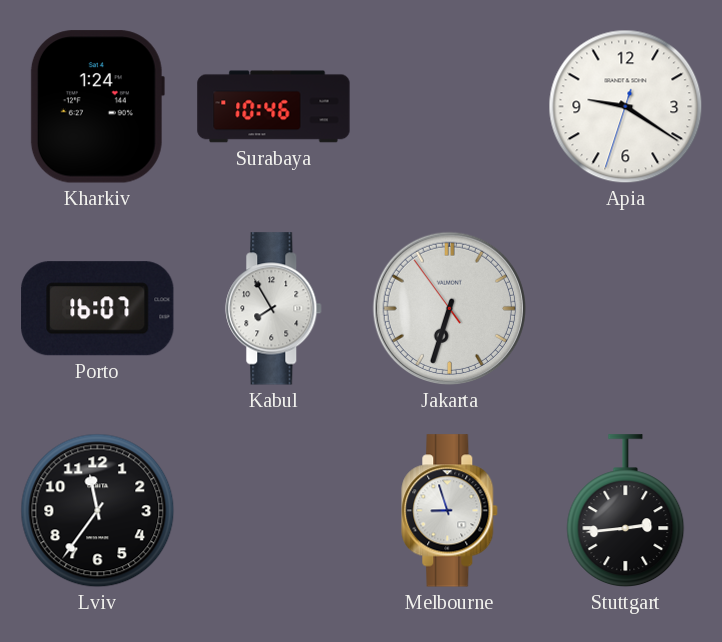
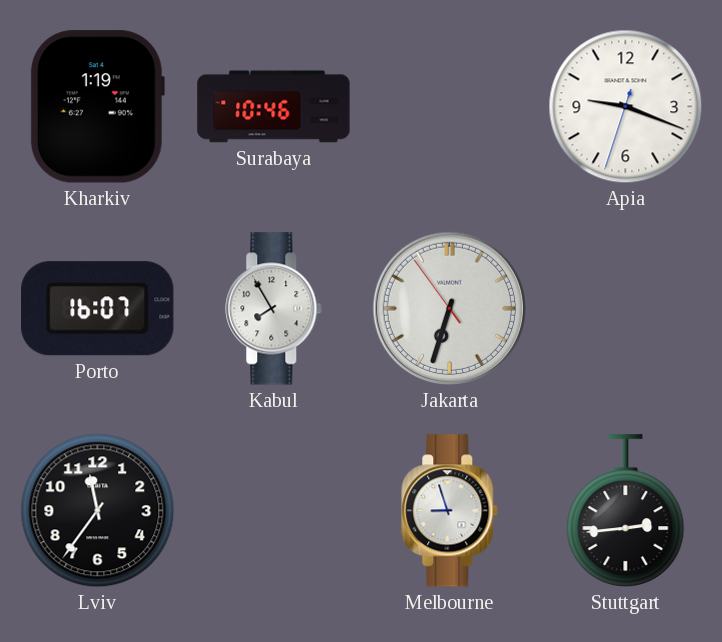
Kharkiv: 1:24 -> 1:19 (97, 107)
Apia: 9:20 -> 9:18 (626, 107)
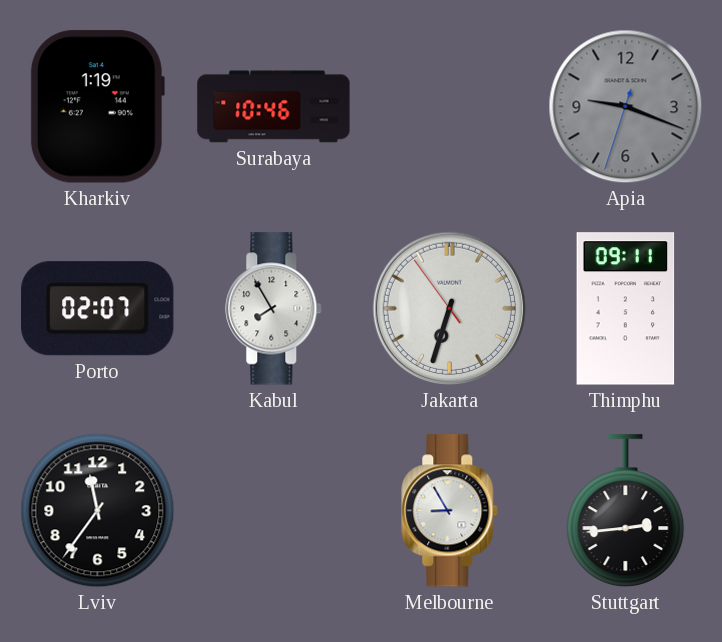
Apia dial: white -> grey (626, 107)
Porto: 16:07 -> 02:07 (98, 309)
Thimphu: none -> 09:11 (626, 309)
Melbourne: 8:57 -> 8:55 (450, 511)
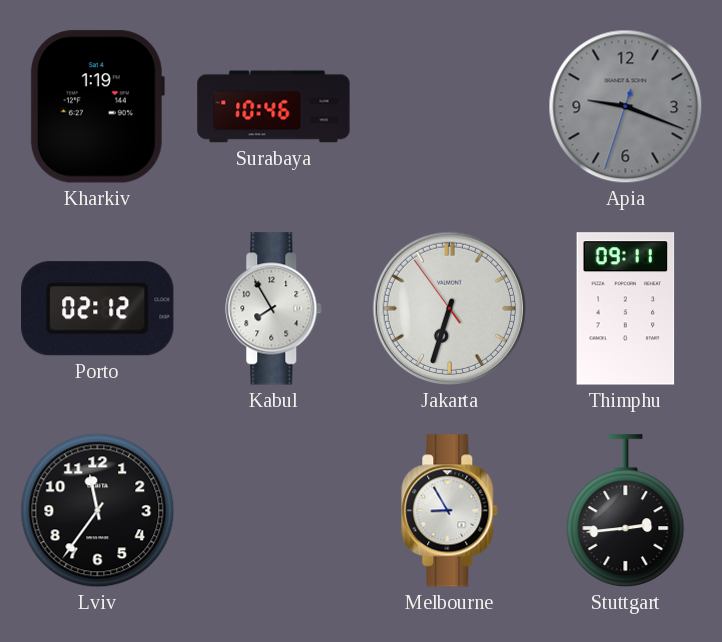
Porto: 02:07 -> 02:12 (98, 309)
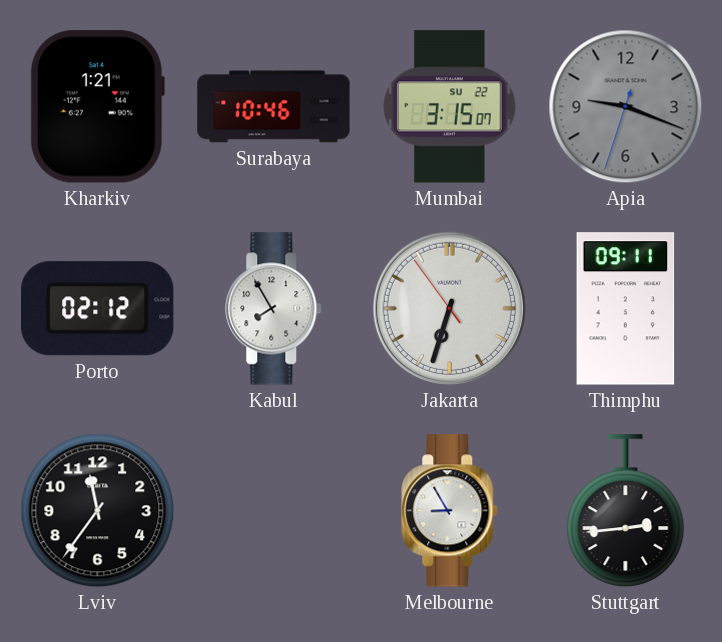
Kharkiv: 1:19 -> 1:21 (97, 107)
Mumbai: none -> 3:15 (450, 107)
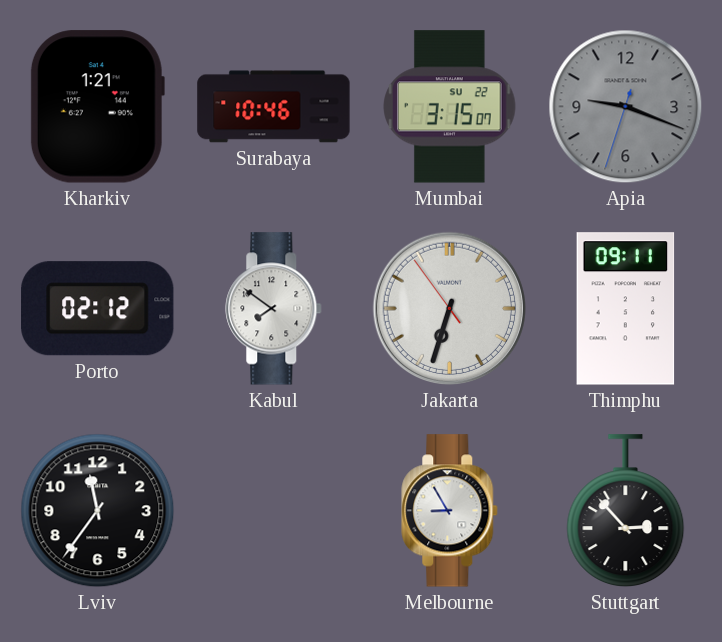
Kabul: 7:55 -> 7:51 (274, 309)
Stuttgart: 2:44 -> 2:53 (626, 511)
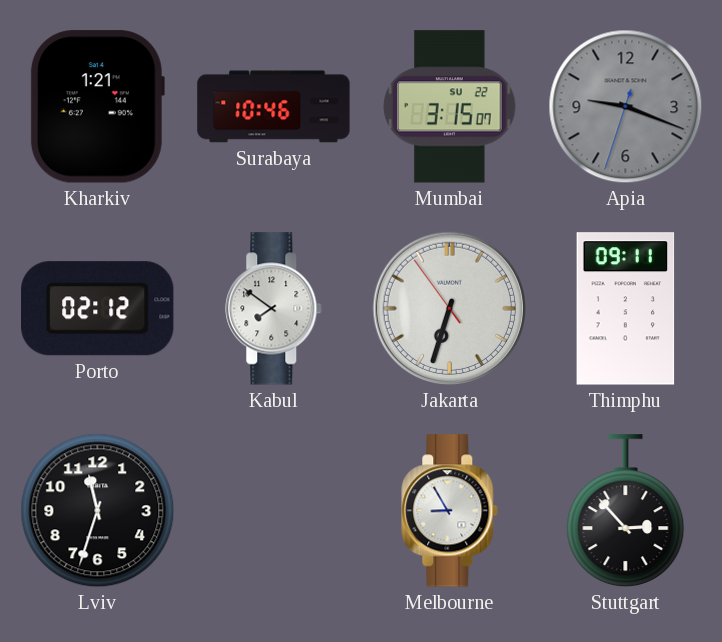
Lviv: 11:36 -> 11:33 (98, 511)
